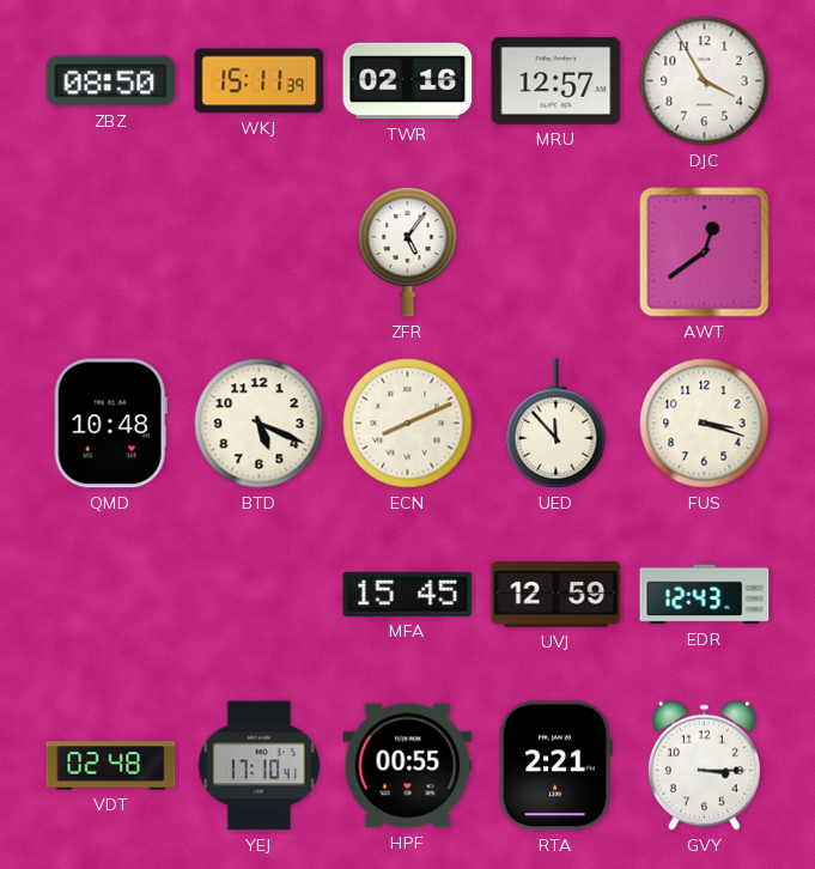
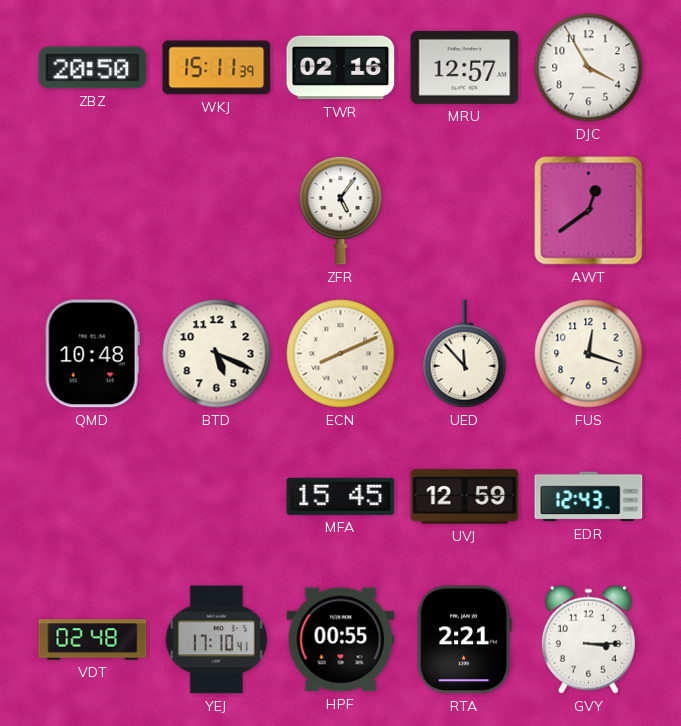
ZBZ: 08:50 -> 20:50 (93, 68)
FUS: 3:18 -> 12:18 (589, 354)
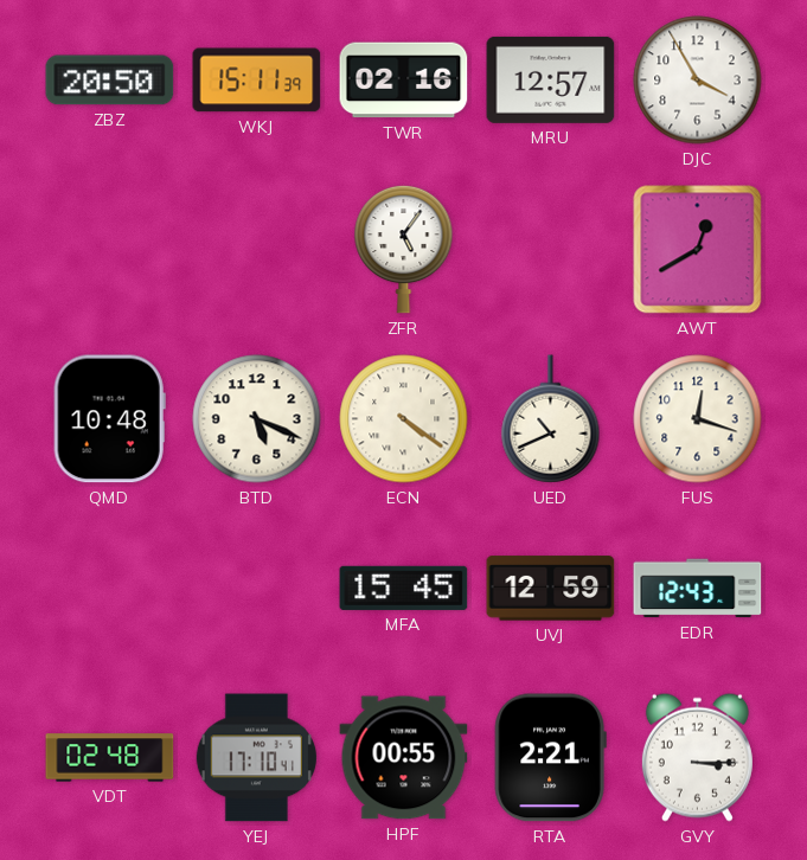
AWT: 12:39 -> 12:40 (698, 250)
ECN: 8:11 -> 4:21 (404, 419)
UED: 11:53 -> 10:41 (551, 419)
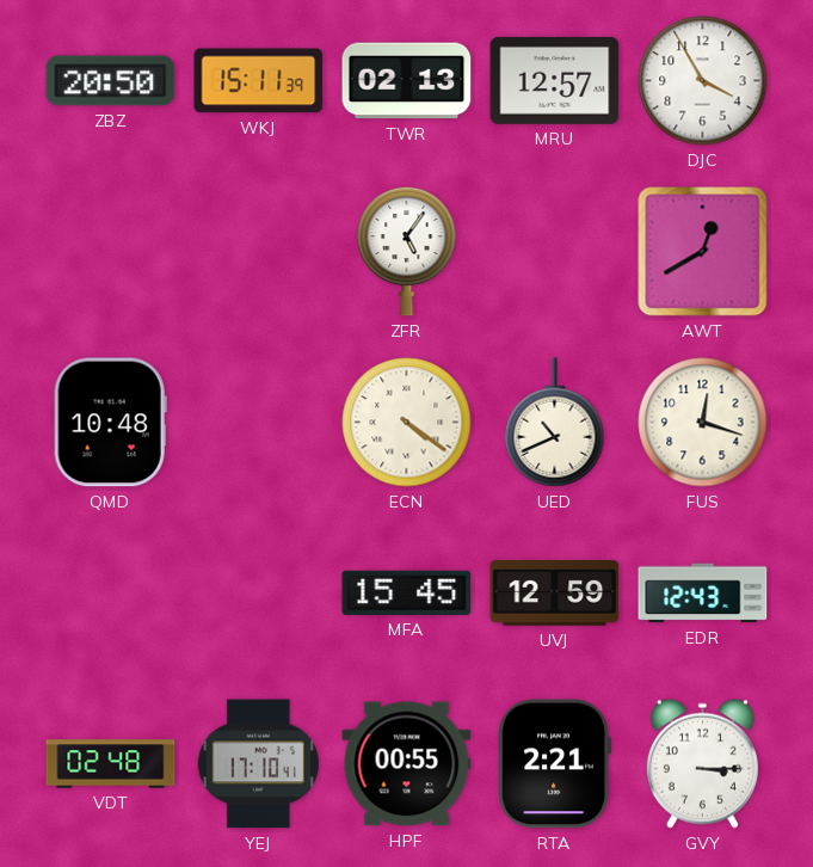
TWR: 02:16 -> 02:13 (407, 81)
BTD: 5:19 -> none (257, 419)
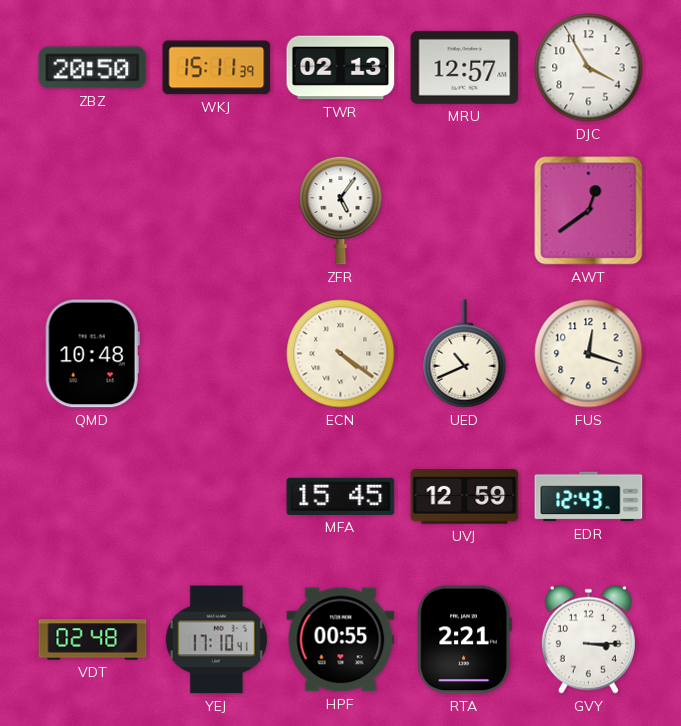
AWT: 12:40 -> 12:39 (589, 211)
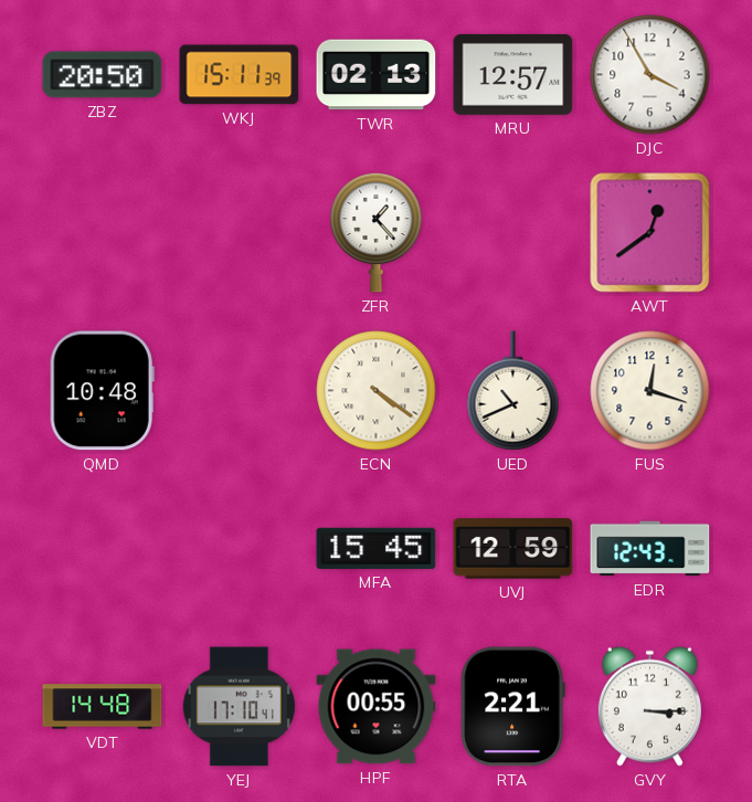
ZFR: 5:06 -> 1:23 (377, 232)
VDT: 02:48 -> 14:48 (103, 707)
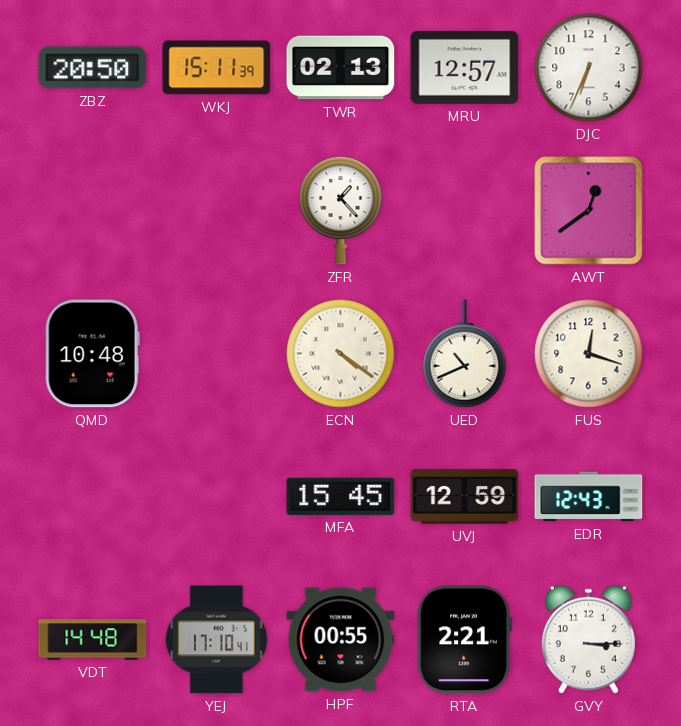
DJC: 3:55 -> 6:34 (589, 68)
